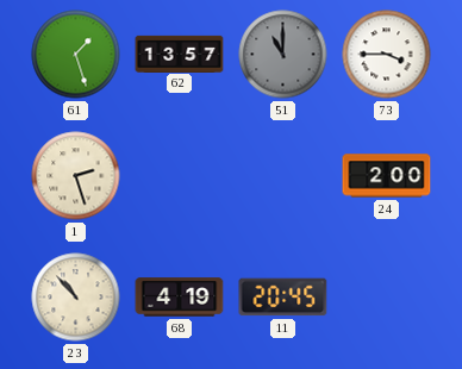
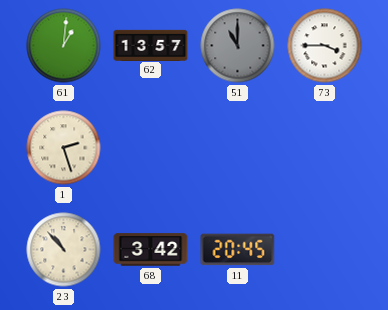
61: 1:27 -> 1:01 (64, 46)
24: 2:00 -> none (387, 176)
68: 4:19 -> 3:42 (151, 250)
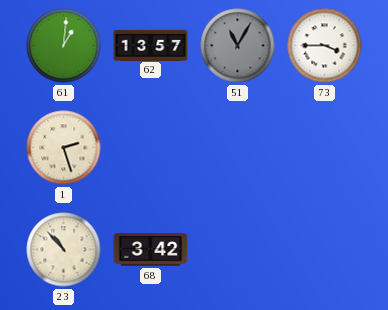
51: 11:00 -> 11:05 (238, 46)
11: 20:45 -> none (238, 250)
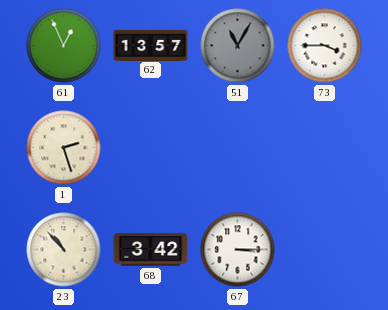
61: 1:01 -> 12:56 (64, 46)
67: none -> 3:15 (238, 250)
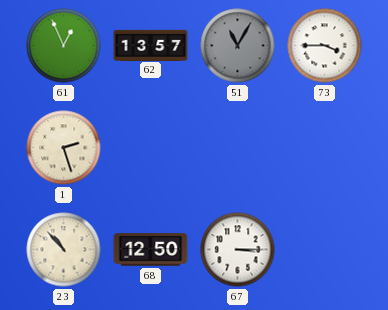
68: 3:42 -> 12:50 (151, 250)
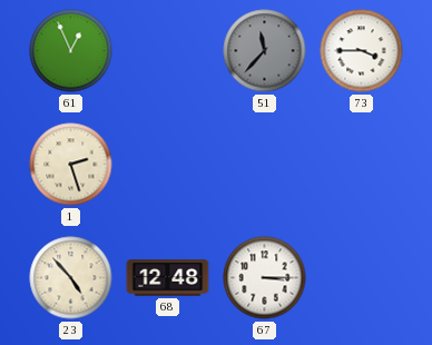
62: 13:57 -> none (151, 45)
51: 11:05 -> 11:37 (265, 51)
23: 10:53 -> 4:53 (71, 278)
68: 12:50 -> 12:48 (168, 278)
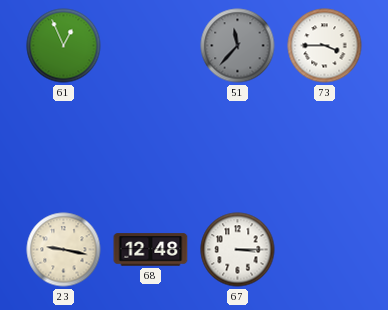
1: 2:27 -> none (71, 165)
23: 4:53 -> 9:17 (64, 250)
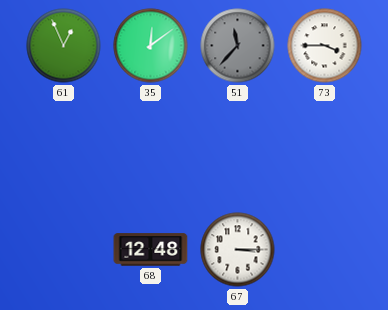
35: none -> 12:09 (151, 46)
23: 9:17 -> none (64, 250)
